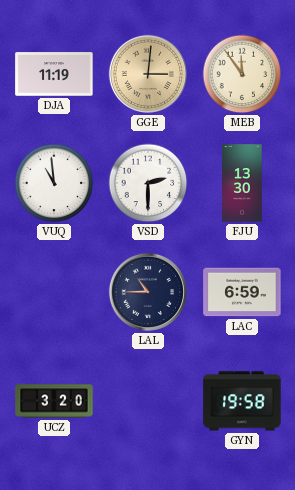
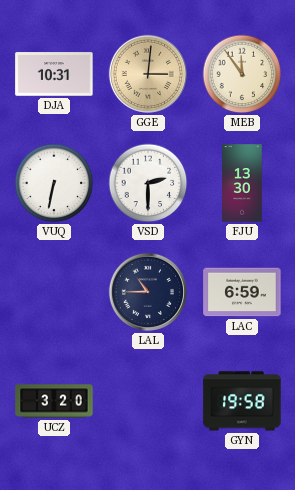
DJA: 11:19 -> 10:31 (54, 74)
VUQ: 10:59 -> 6:32 (54, 183)
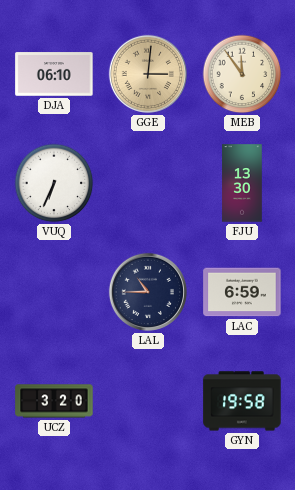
DJA: 10:31 -> 06:10 (54, 74)
VUQ: 6:32 -> 6:34 (54, 183)
VSD: 2:30 -> none (148, 183)
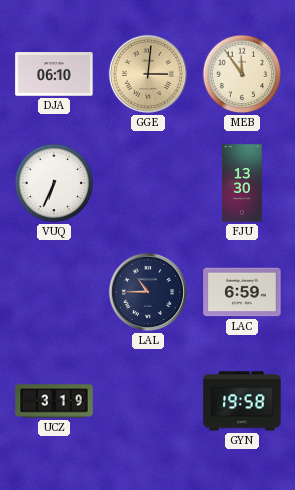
UCZ: 3:20 -> 3:19 (54, 401)
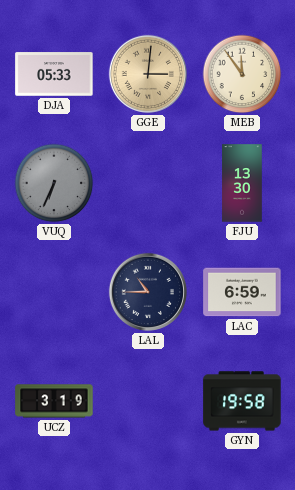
DJA: 06:10 -> 05:33 (54, 74)
VUQ dial: white -> grey (54, 183)
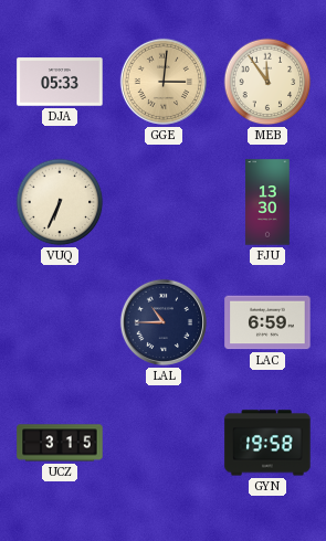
VUQ dial: grey -> cream (60, 202)
UCZ: 3:19 -> 3:15 (60, 443)
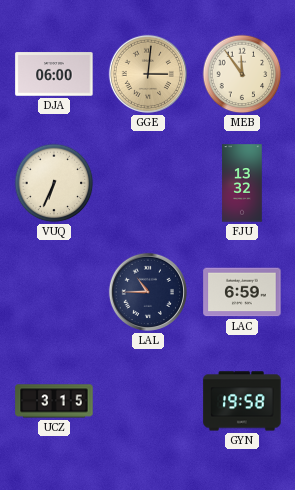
DJA: 05:33 -> 06:00 (54, 74)
FJU: 13:30 -> 13:32 (242, 183)
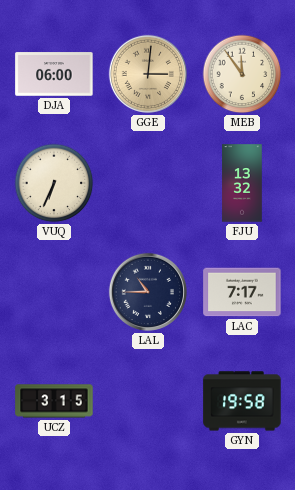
LAC: 6:59 -> 7:17 (242, 292)
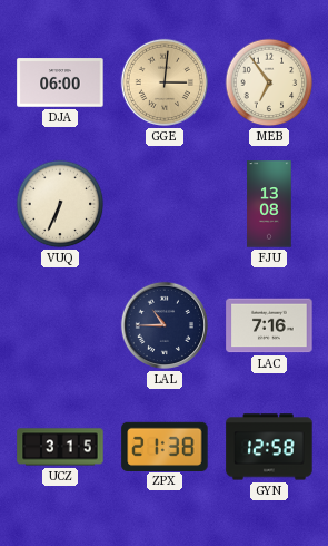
MEB: 11:54 -> 6:54 (269, 82)
FJU: 13:32 -> 13:08 (269, 204)
LAC: 7:17 -> 7:16 (269, 325)
ZPX: none -> 21:38 (165, 446)
GYN: 19:58 -> 12:58 (269, 447)
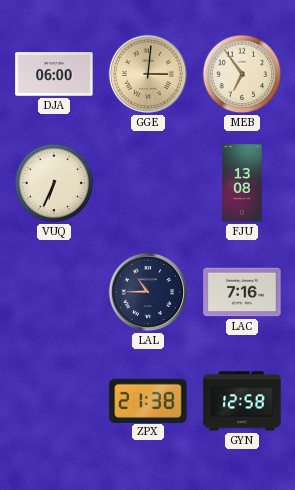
UCZ: 3:15 -> none (60, 447)
